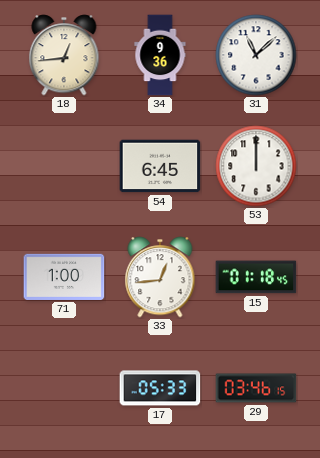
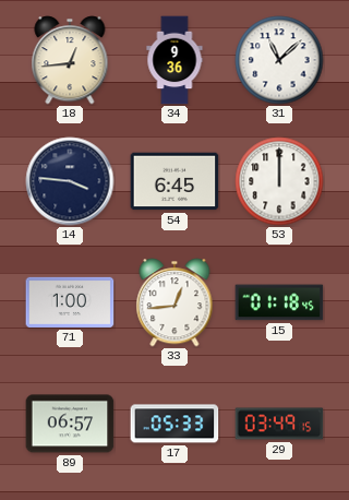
14: none -> 3:46 (70, 181)
89: none -> 06:57 (70, 424)
29: 03:46 -> 03:49 (279, 424)
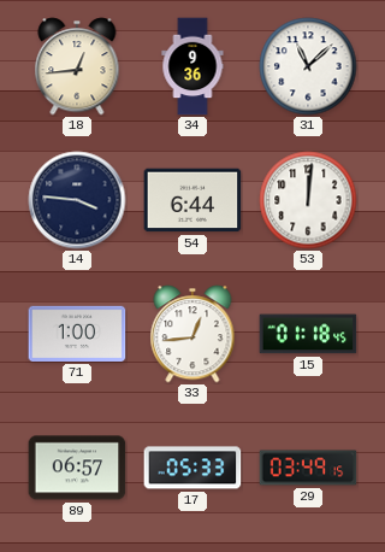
54: 6:45 -> 6:44 (192, 200)
53: 12:00 -> 12:01 (308, 200)
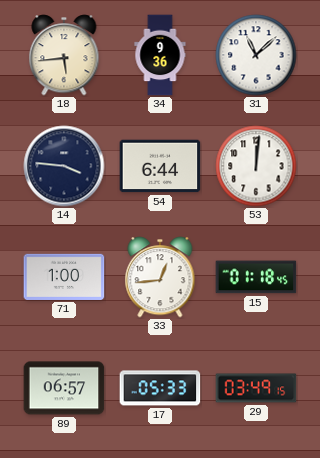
18: 12:44 -> 5:44 (64, 55)
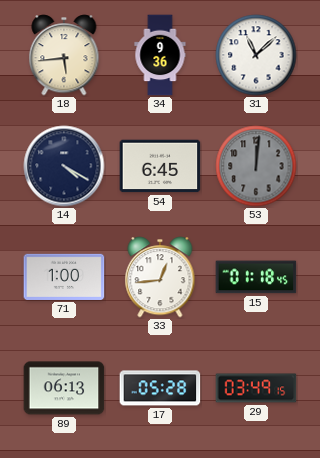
14: 3:46 -> 4:20 (64, 166)
54: 6:44 -> 6:45 (160, 166)
53 dial: white -> grey (256, 166)
89: 06:57 -> 06:13 (64, 388)
17: 05:33 -> 05:28 (160, 388)
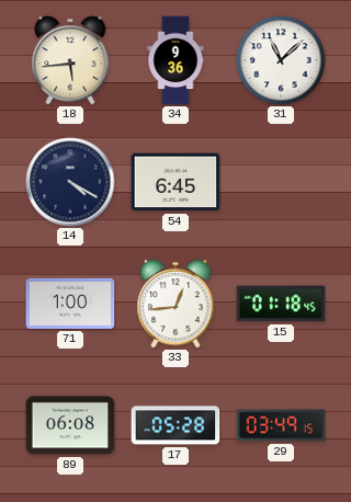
53: 12:01 -> none (256, 166)
89: 06:13 -> 06:08 (70, 425)
